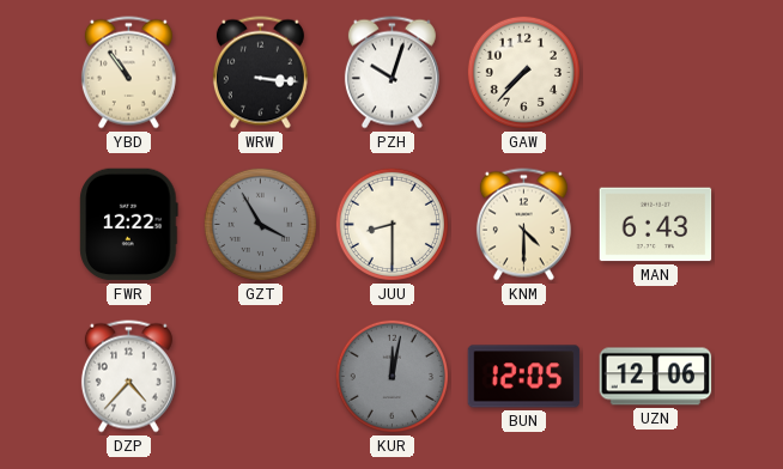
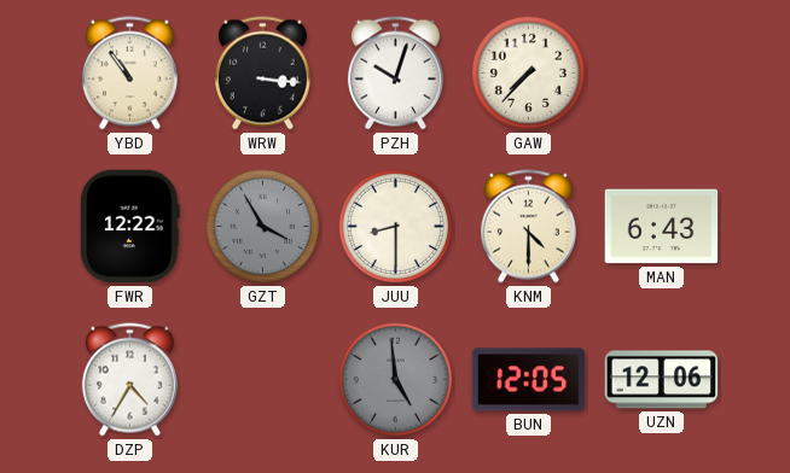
DZP: 4:37 -> 4:35 (129, 380)
KUR: 12:02 -> 4:59 (395, 379)
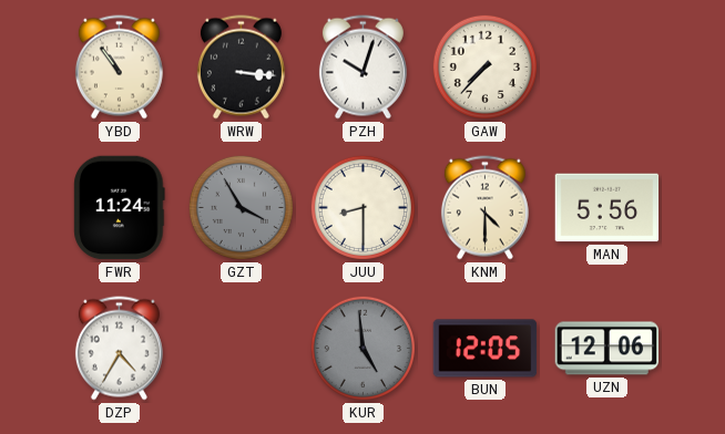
FWR: 12:22 -> 11:24 (120, 208)
MAN: 6:43 -> 5:56 (607, 208)
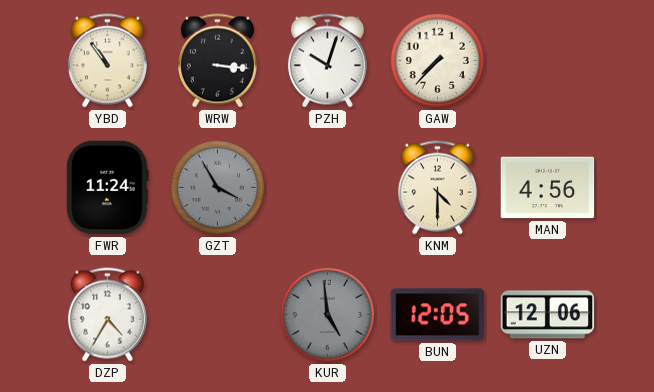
JUU: 8:30 -> none (362, 207)
MAN: 5:56 -> 4:56 (548, 188)
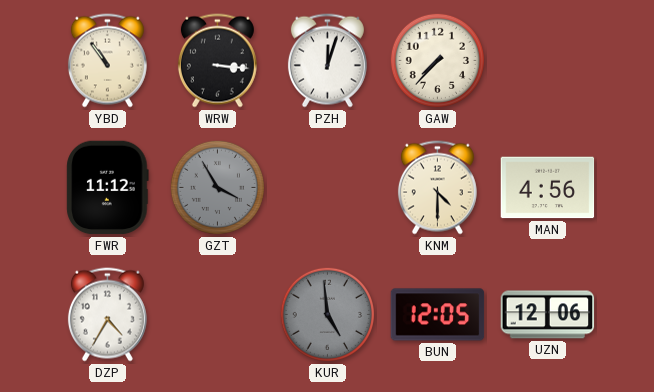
PZH: 10:03 -> 12:03 (327, 61)
FWR: 11:24 -> 11:12 (108, 188)
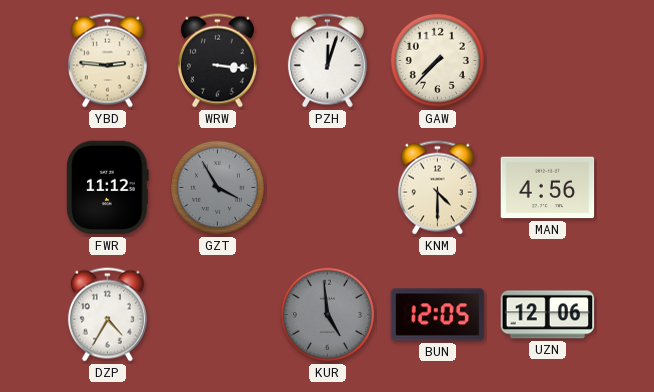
YBD: 10:54 -> 2:46 (107, 61)
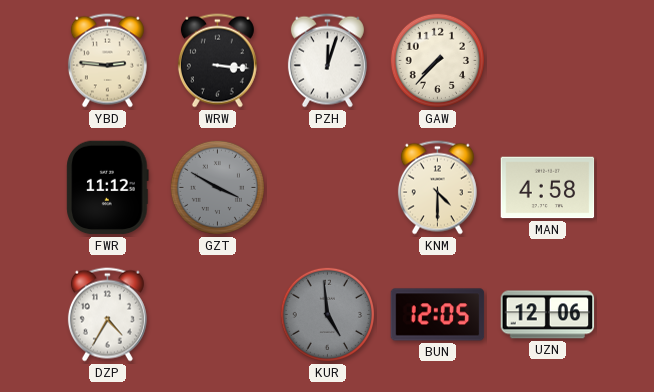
GZT: 3:55 -> 3:50 (217, 187)
MAN: 4:56 -> 4:58 (548, 188)
